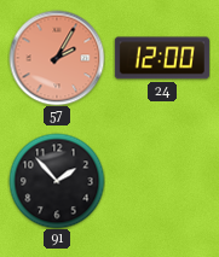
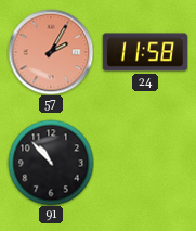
24: 12:00 -> 11:58 (145, 52)
91: 1:53 -> 10:53 (51, 163)
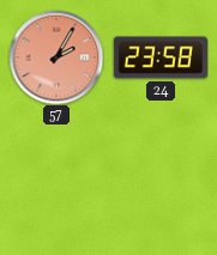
24: 11:58 -> 23:58 (161, 57)
91: 10:53 -> none (51, 163)
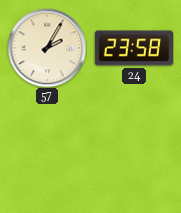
57 dial: salmon -> cream (47, 48)
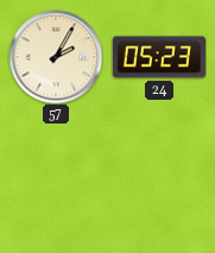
24: 23:58 -> 05:23 (159, 57)
